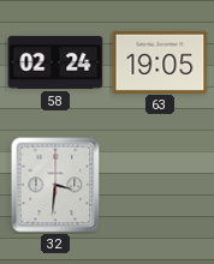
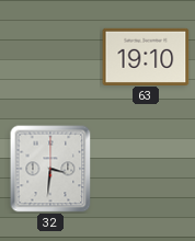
58: 02:24 -> none (55, 62)
63: 19:05 -> 19:10 (146, 56)
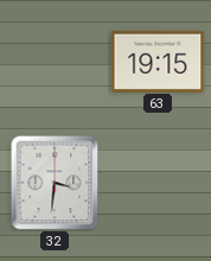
63: 19:10 -> 19:15 (158, 61)
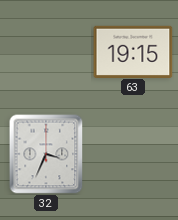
32: 3:31 -> 3:34 (46, 154)
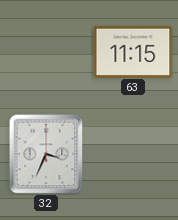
63: 19:15 -> 11:15 (133, 51)
